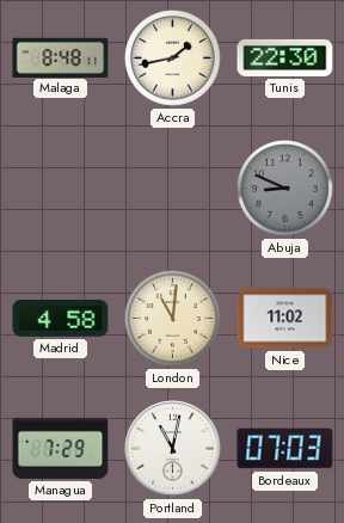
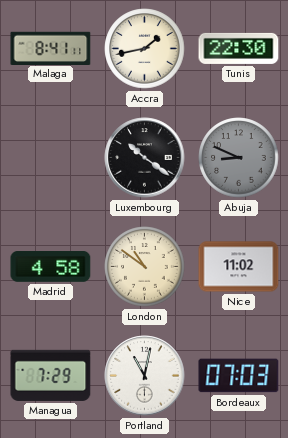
Malaga: 8:48 -> 8:41 (51, 48)
Luxembourg: none -> 10:21 (145, 158)
London: 11:01 -> 10:51 (145, 267)
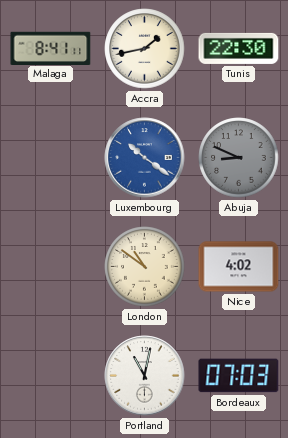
Luxembourg dial: black -> blue (145, 158)
Madrid: 4:58 -> none (51, 267)
Nice: 11:02 -> 4:02 (239, 267)
Managua: 7:29 -> none (51, 375)
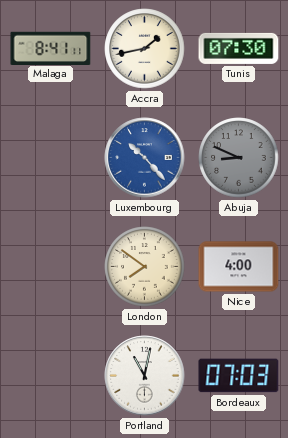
Tunis: 22:30 -> 07:30 (239, 48)
Luxembourg: 10:21 -> 10:23 (145, 158)
London: 10:51 -> 7:51 (145, 267)
Nice: 4:02 -> 4:00 (239, 267)
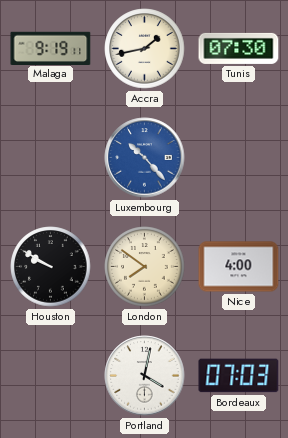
Malaga: 8:41 -> 9:19 (51, 48)
Abuja: 8:49 -> none (239, 158)
Houston: none -> 9:50 (51, 267)
Portland: 11:02 -> 4:02 (145, 376)
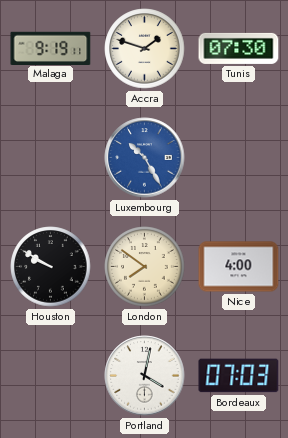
Accra: 1:43 -> 1:48 (145, 49)
Luxembourg: 10:23 -> 10:25 (145, 158)
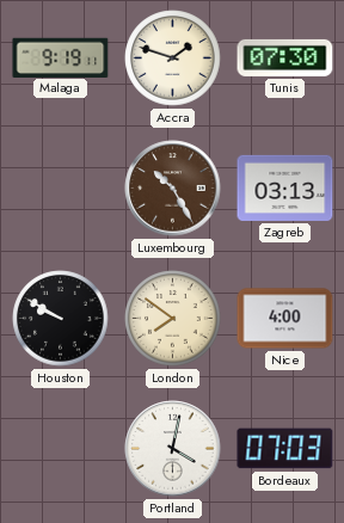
Luxembourg dial: blue -> brown (173, 189)
Zagreb: none -> 03:13 (285, 187)
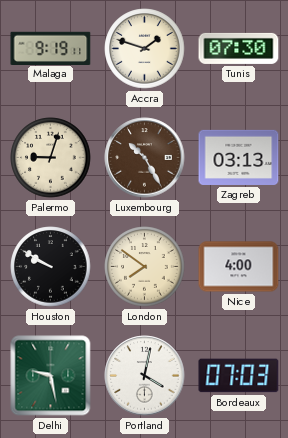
Palermo: none -> 9:03 (51, 158)
Delhi: none -> 9:28 (51, 376)
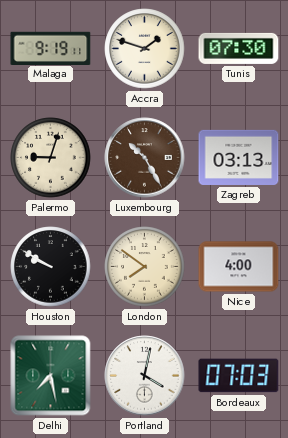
Delhi: 9:28 -> 7:28 (51, 376)
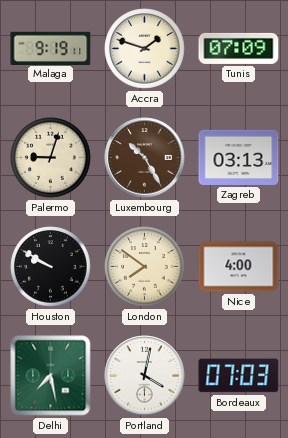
Tunis: 07:30 -> 07:09 (239, 48)
